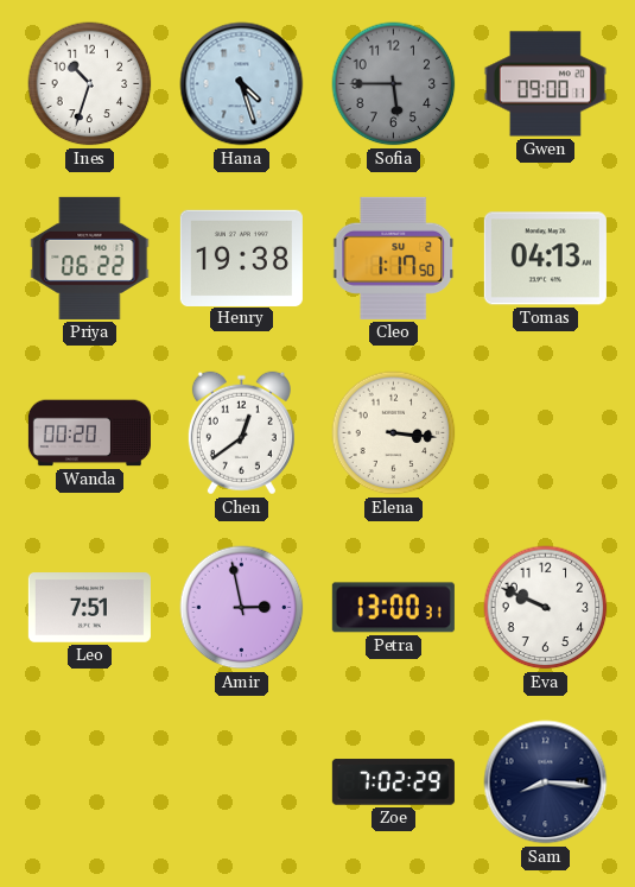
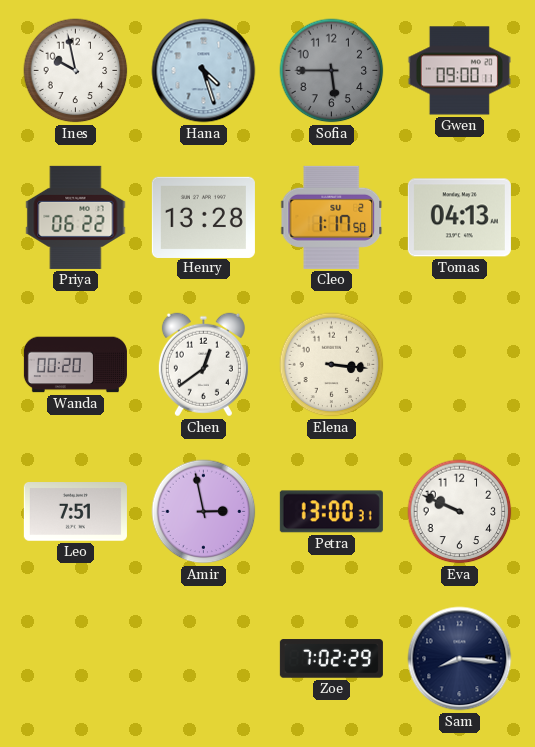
Ines: 10:33 -> 9:58 (76, 71)
Henry: 19:38 -> 13:28 (203, 217)
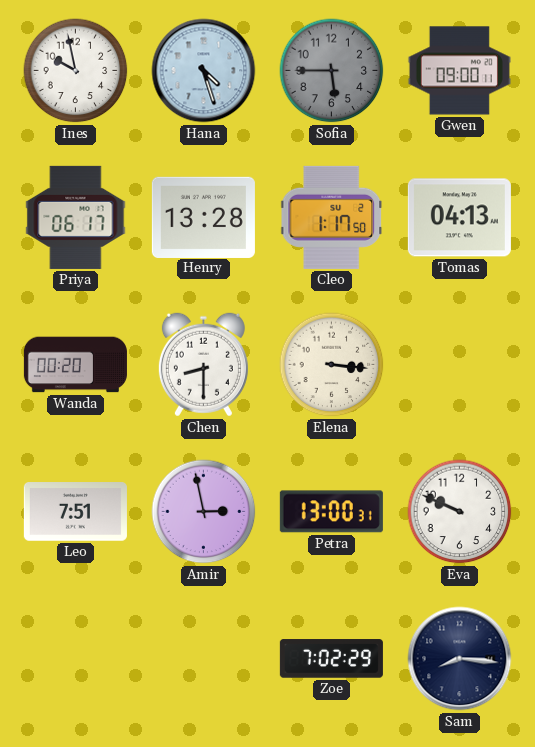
Priya: 06:22 -> 06:17 (76, 217)
Chen: 12:39 -> 8:30 (203, 365)
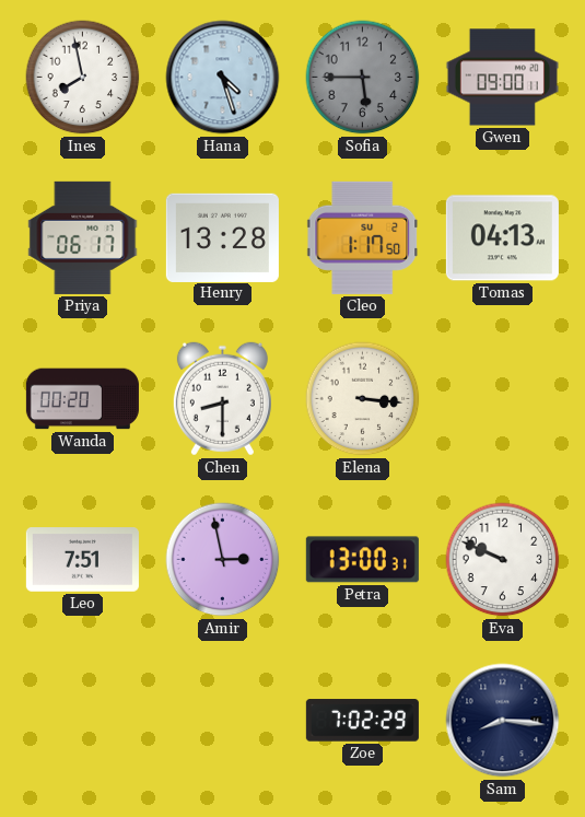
Ines: 9:58 -> 7:58 (83, 78)
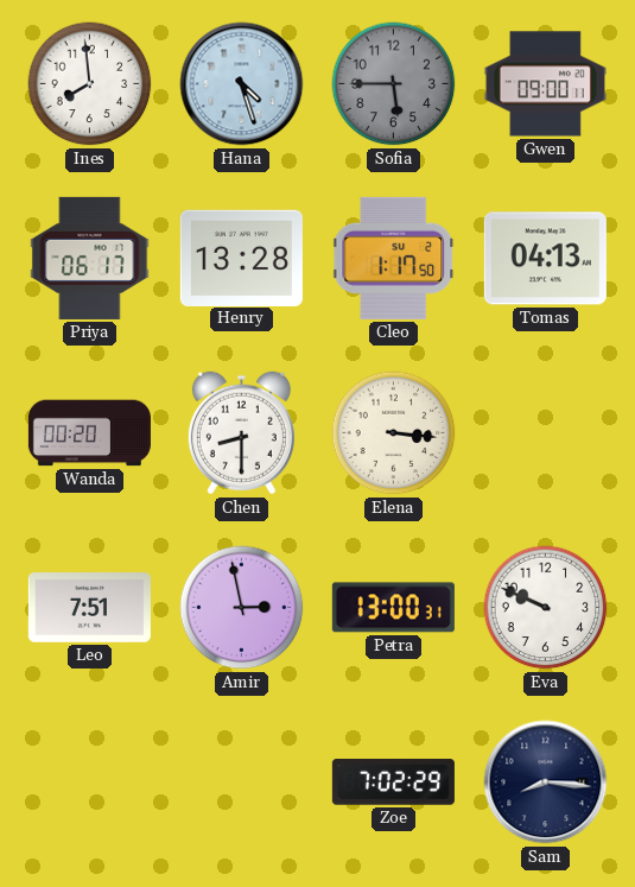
Ines: 7:58 -> 7:59 (90, 84)
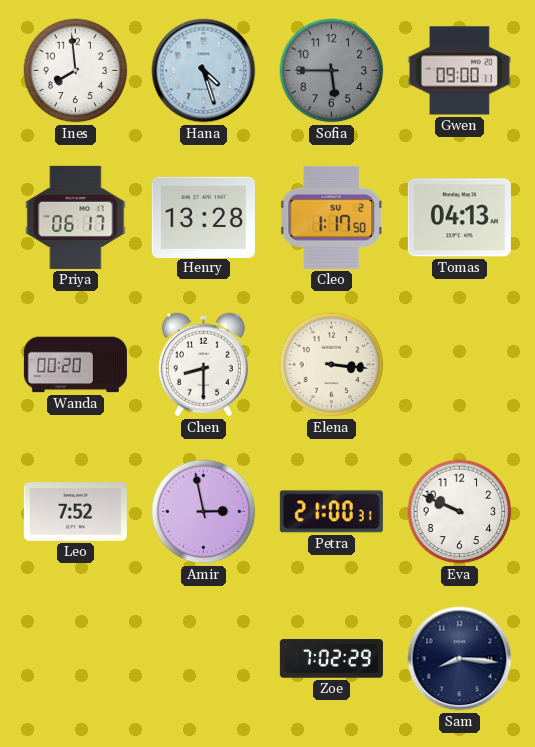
Leo: 7:51 -> 7:52 (75, 512)
Petra: 13:00 -> 21:00 (331, 512)
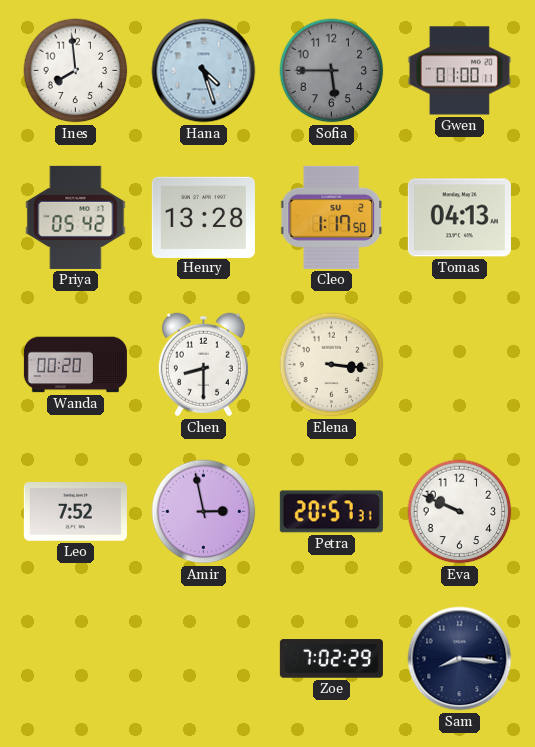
Gwen: 09:00 -> 01:00 (459, 71)
Priya: 06:17 -> 05:42 (76, 217)
Petra: 21:00 -> 20:57 (331, 512)
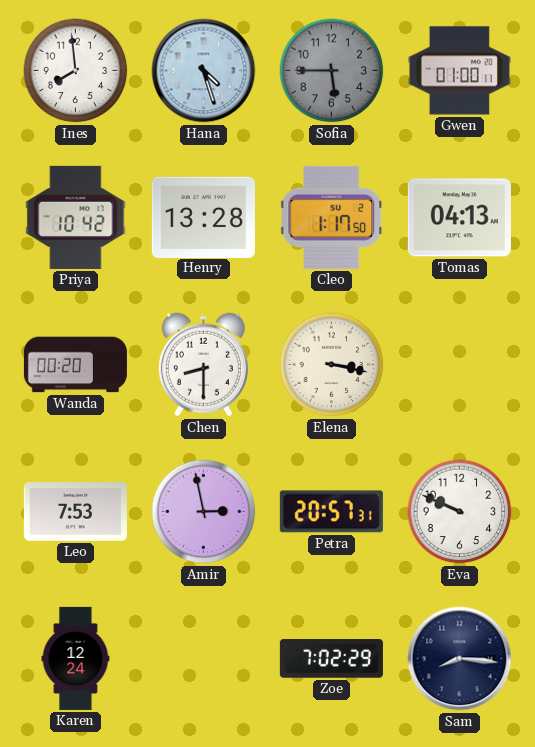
Priya: 05:42 -> 10:42 (76, 217)
Elena: 3:16 -> 3:17 (332, 365)
Leo: 7:52 -> 7:53 (75, 512)
Karen: none -> 12:24 (76, 658)
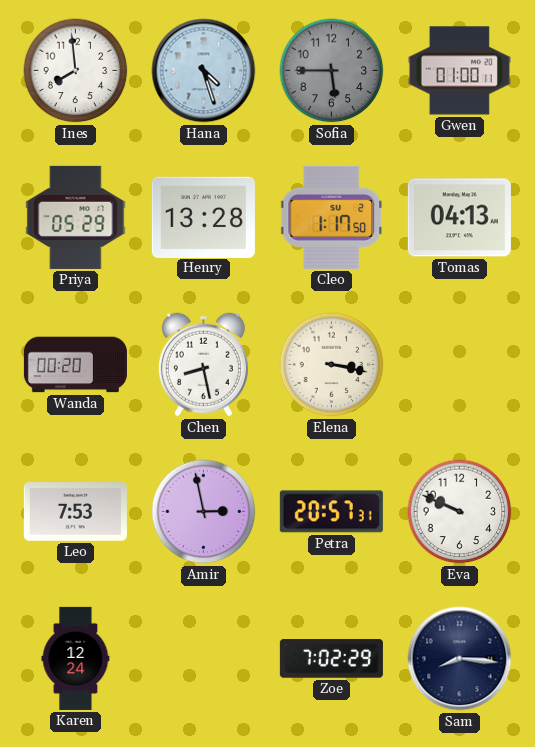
Priya: 10:42 -> 05:29 (76, 217)
Chen: 8:30 -> 8:28 (203, 365)
